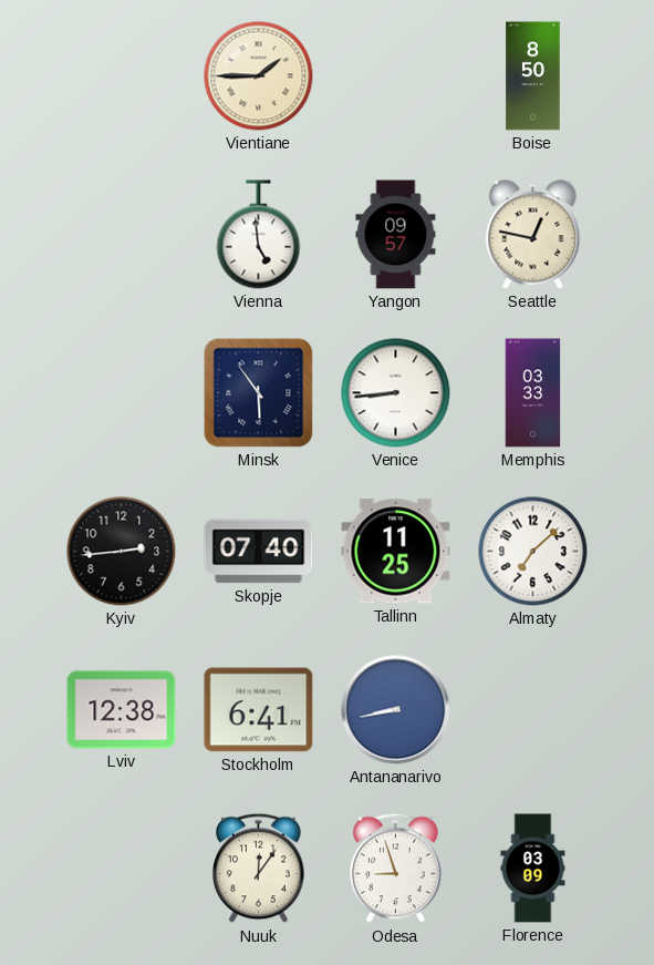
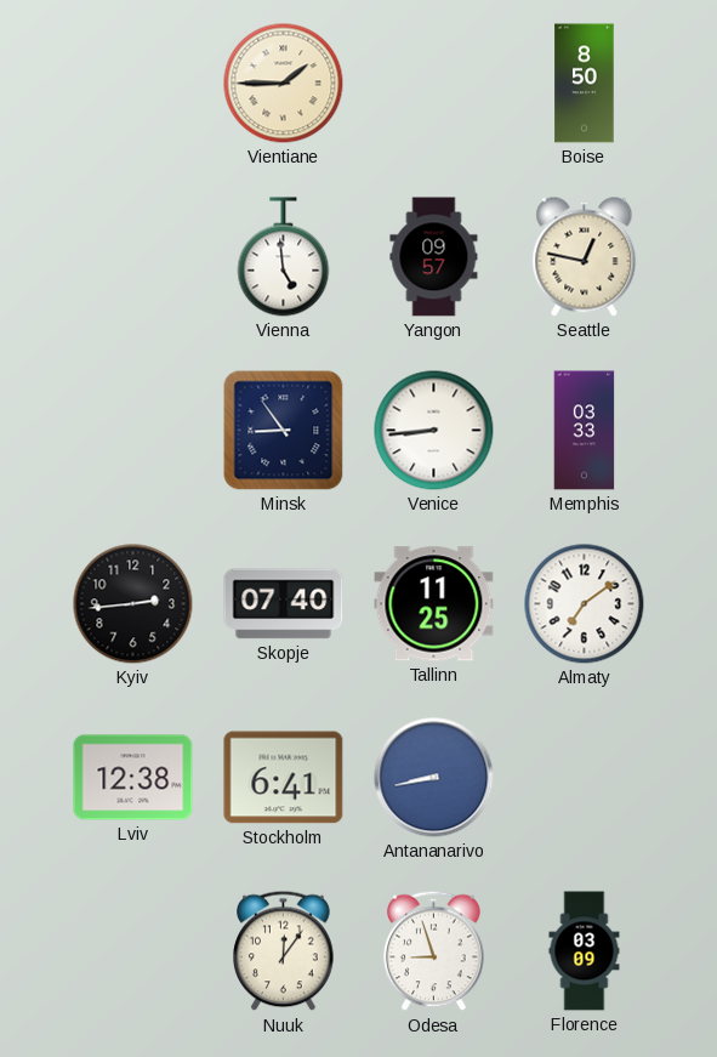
Minsk: 5:54 -> 8:54 (284, 431)
Almaty: 7:08 -> 7:09 (585, 604)
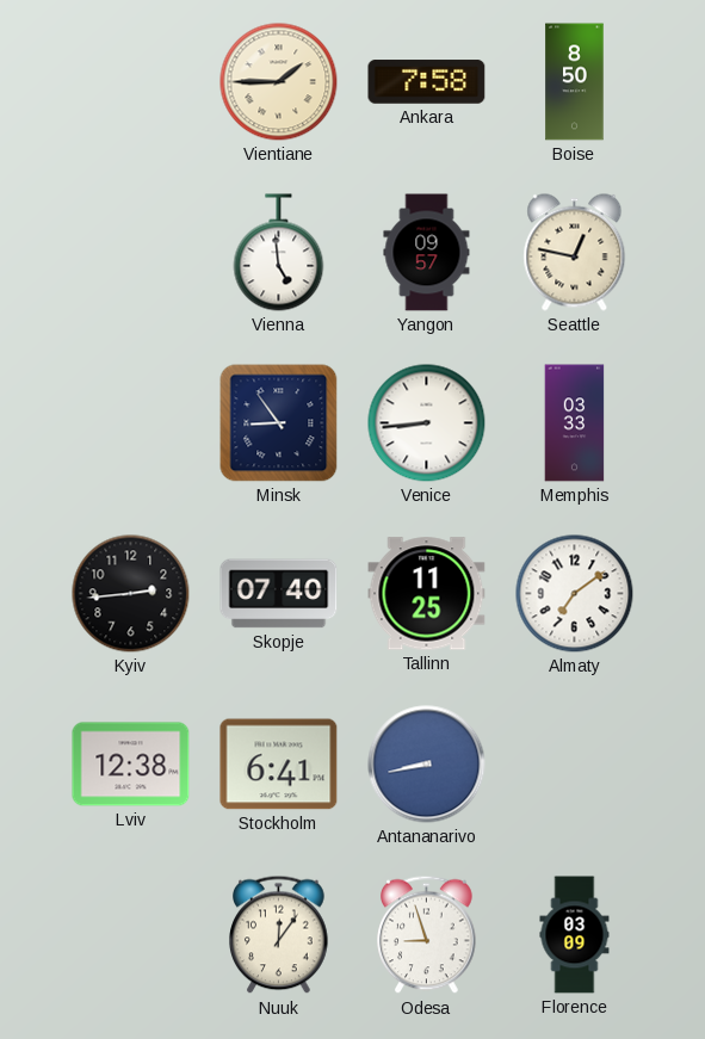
Ankara: none -> 7:58 (427, 82)
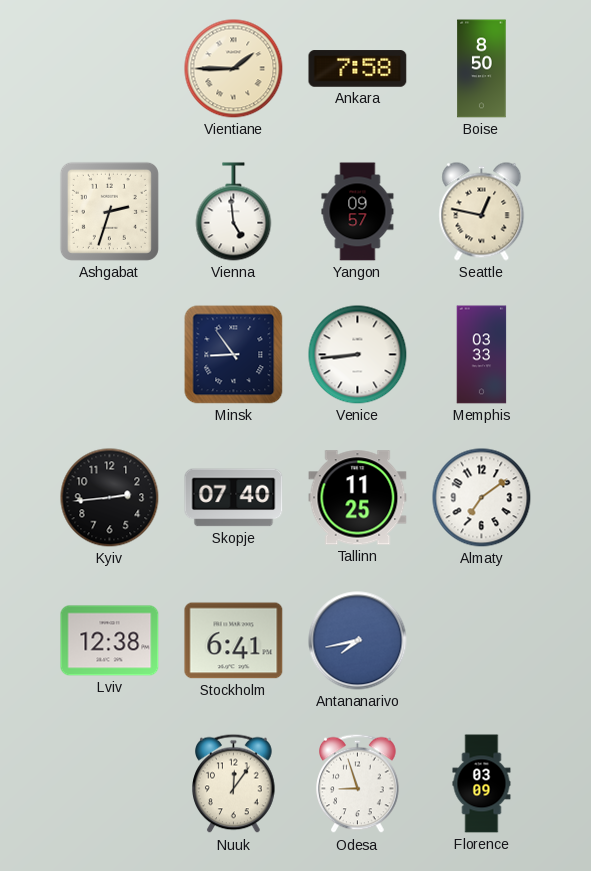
Ashgabat: none -> 2:33 (109, 211)
Antananarivo: 8:43 -> 7:43 (358, 641)
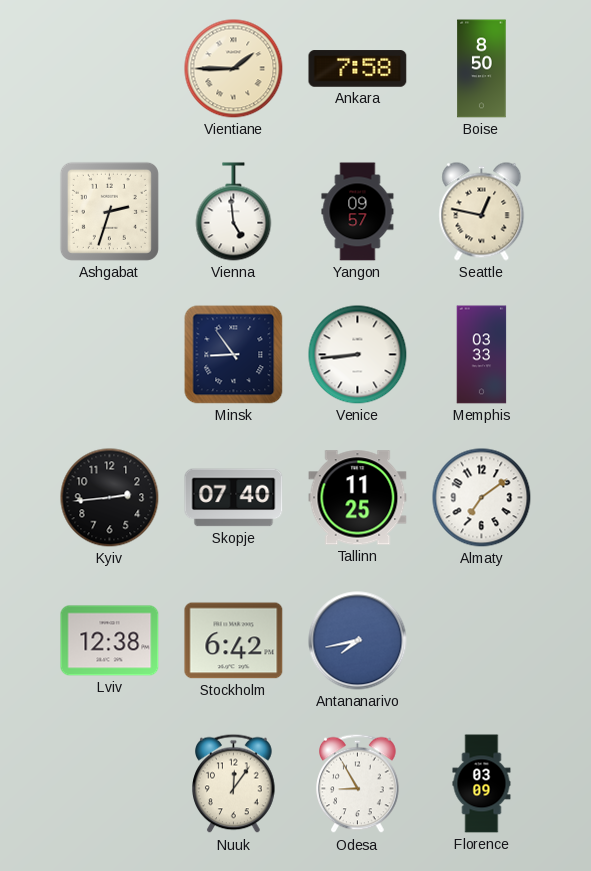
Stockholm: 6:41 -> 6:42 (234, 641)
Odesa: 8:57 -> 8:55 (358, 784)
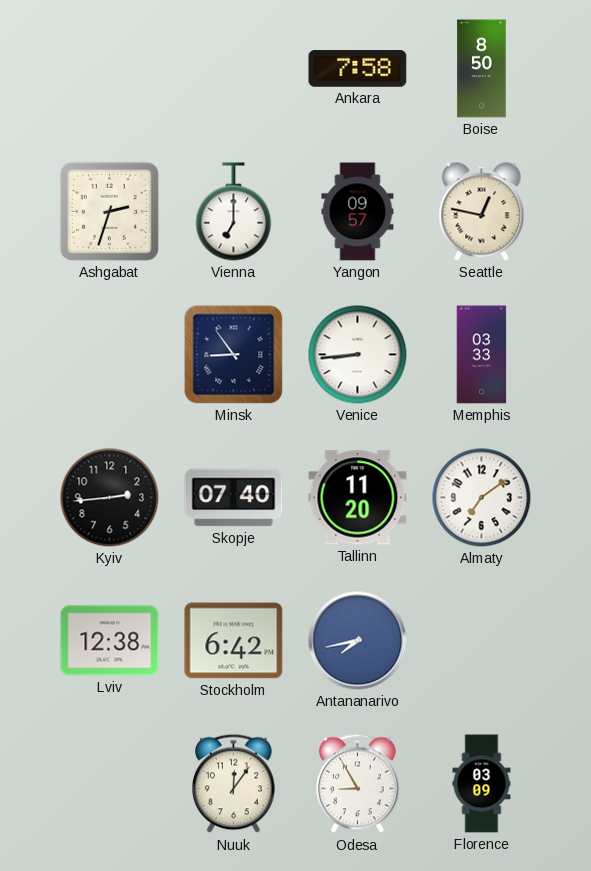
Vientiane: 1:45 -> none (234, 69)
Vienna: 4:59 -> 7:00 (234, 212)
Tallinn: 11:25 -> 11:20 (358, 498)
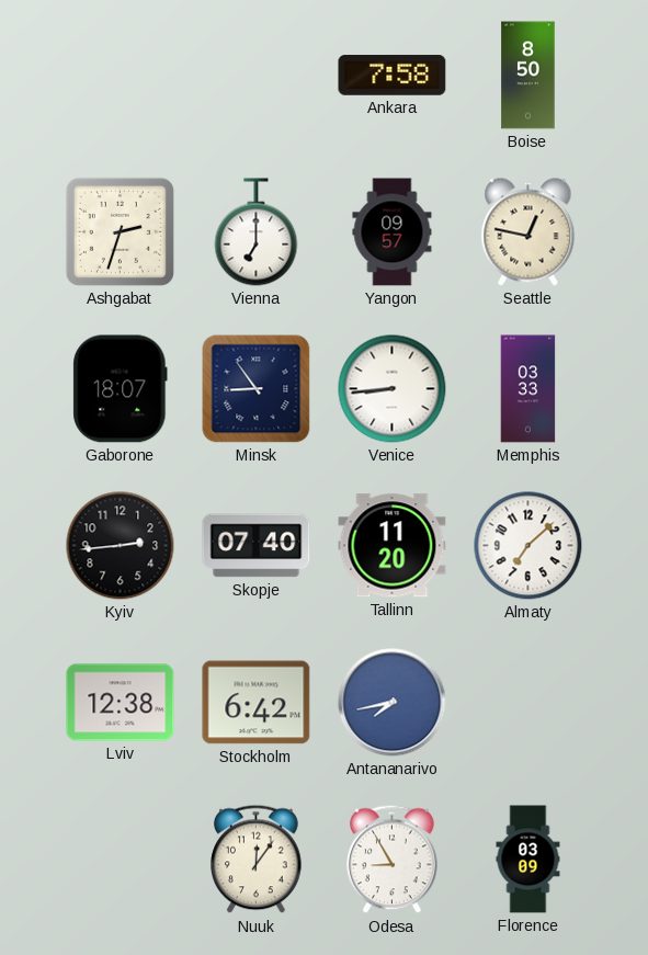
Gaborone: none -> 18:07 (121, 389)
Almaty: 7:09 -> 7:08 (528, 546)
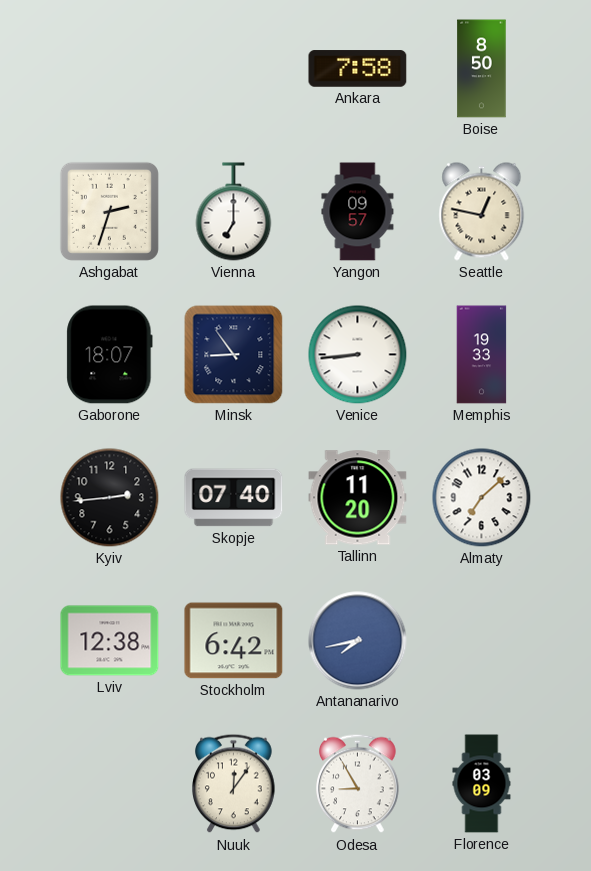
Memphis: 03:33 -> 19:33 (482, 355)
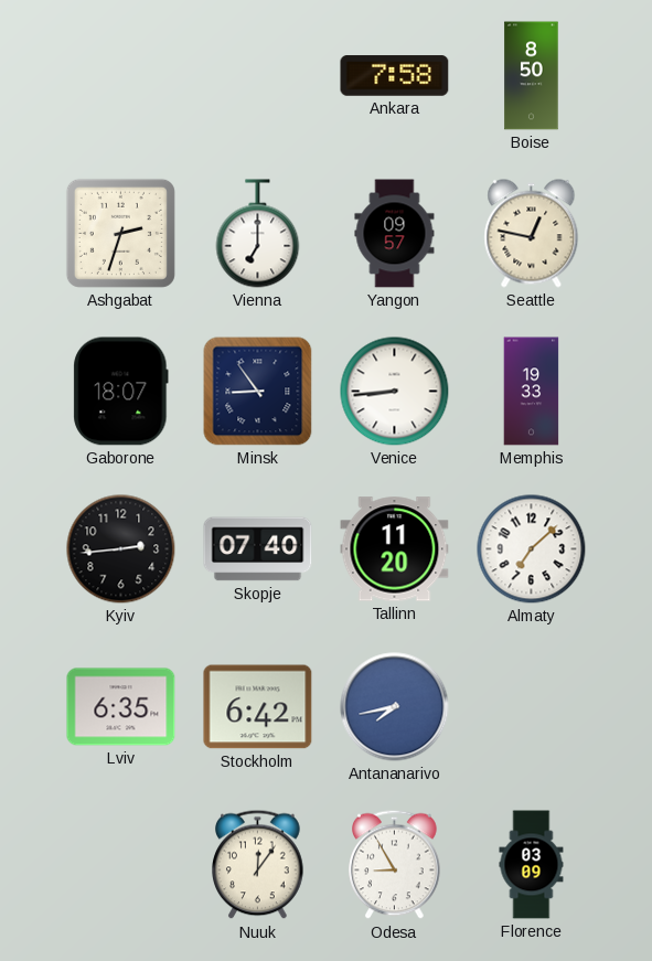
Lviv: 12:38 -> 6:35 (121, 707)
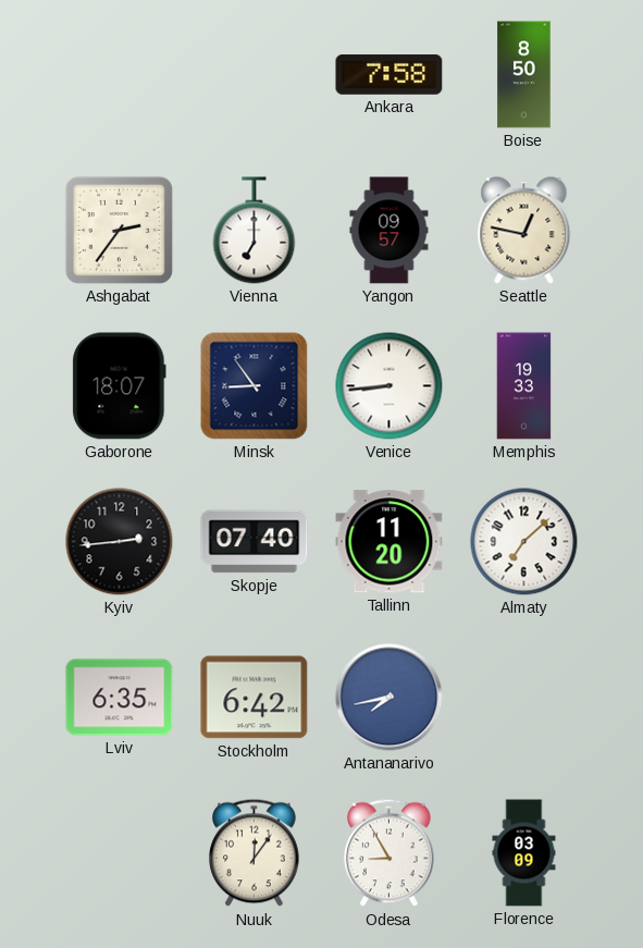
Ashgabat: 2:33 -> 2:36 (119, 230)
